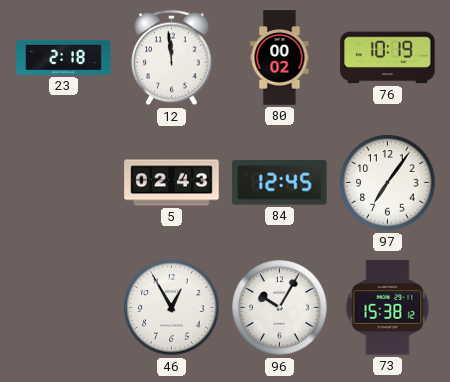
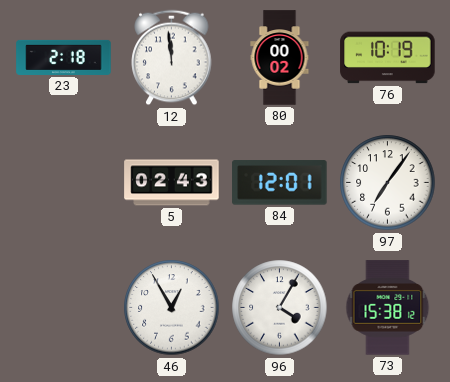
84: 12:45 -> 12:01 (280, 183)
96: 10:05 -> 4:05 (280, 308)
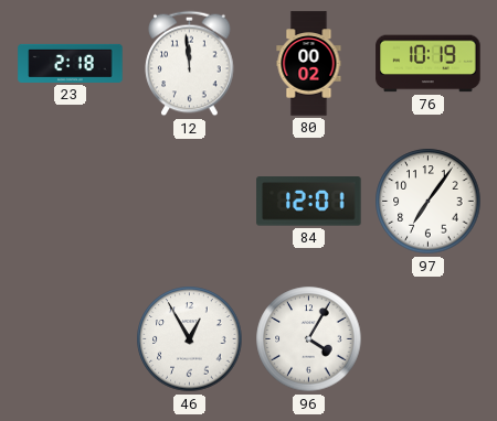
5: 02:43 -> none (172, 183)
73: 15:38 -> none (388, 308)
